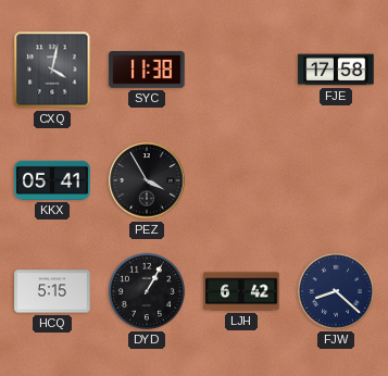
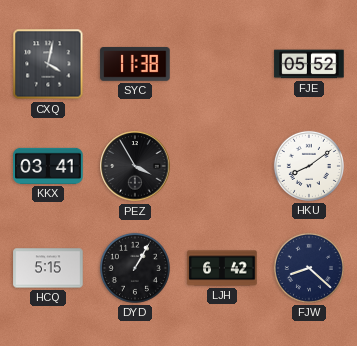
FJE: 17:58 -> 05:52 (309, 64)
KKX: 05:41 -> 03:41 (48, 166)
HKU: none -> 8:09 (309, 166)
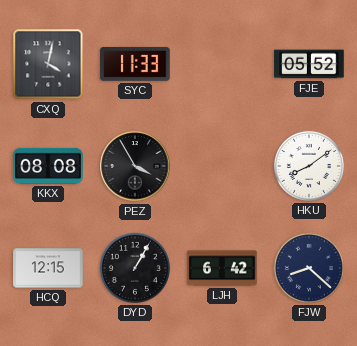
SYC: 11:38 -> 11:33 (135, 64)
KKX: 03:41 -> 08:08 (48, 166)
HCQ: 5:15 -> 12:15 (48, 268)
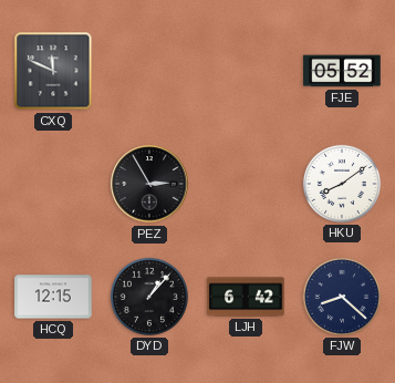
CXQ: 4:02 -> 11:49 (53, 71)
SYC: 11:33 -> none (135, 64)
KKX: 08:08 -> none (48, 166)
PEZ: 3:55 -> 2:55 (149, 184)
DYD: 1:05 -> 1:07 (149, 297)
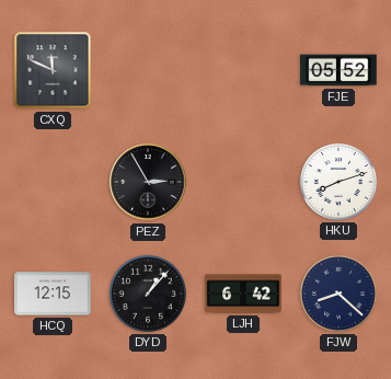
HKU: 8:09 -> 8:12 (338, 182)
